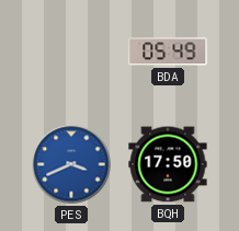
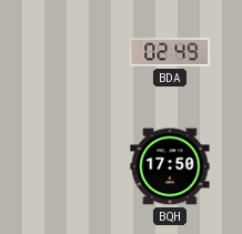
BDA: 05:49 -> 02:49 (170, 52)
PES: 3:41 -> none (71, 164)
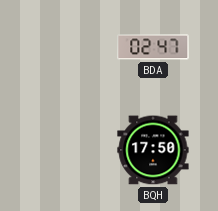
BDA: 02:49 -> 02:47 (153, 47)
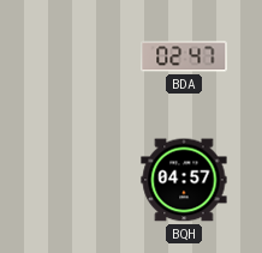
BQH: 17:50 -> 04:57 (184, 180)
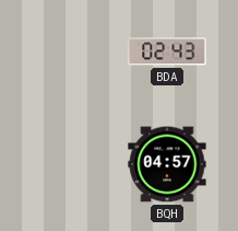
BDA: 02:47 -> 02:43 (167, 51)
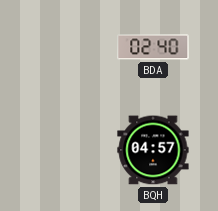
BDA: 02:43 -> 02:40 (153, 47)
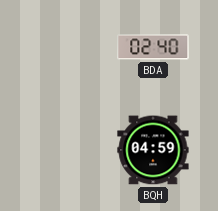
BQH: 04:57 -> 04:59 (153, 150)
